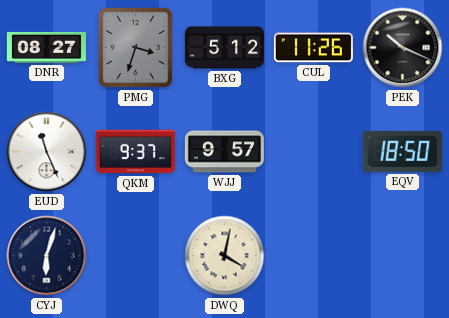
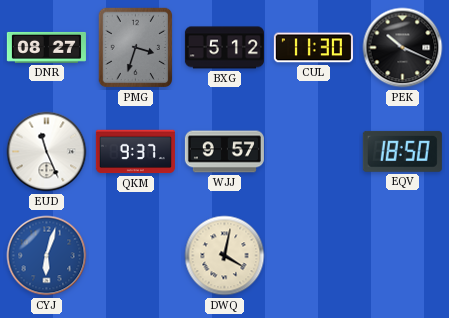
CUL: 11:26 -> 11:30 (313, 48)
CYJ dial: navy -> blue (47, 256)
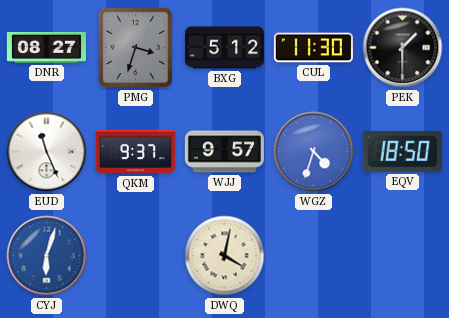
PEK: 10:19 -> 1:30 (403, 48)
WGZ: none -> 4:33 (314, 152)
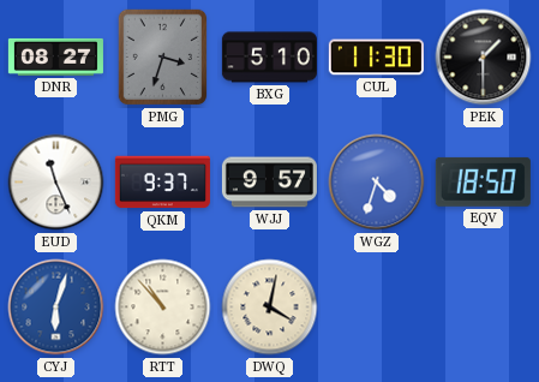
BXG: 5:12 -> 5:10 (269, 58)
RTT: none -> 10:53 (163, 308)
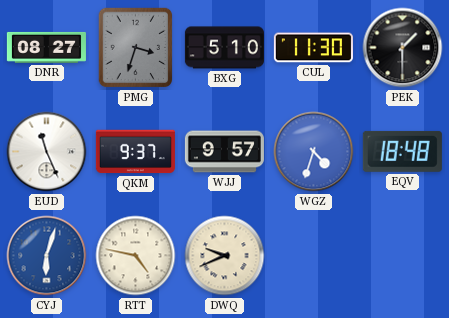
EQV: 18:50 -> 18:48 (402, 151)
RTT: 10:53 -> 4:47 (136, 256)
DWQ: 4:02 -> 9:41 (225, 256)
